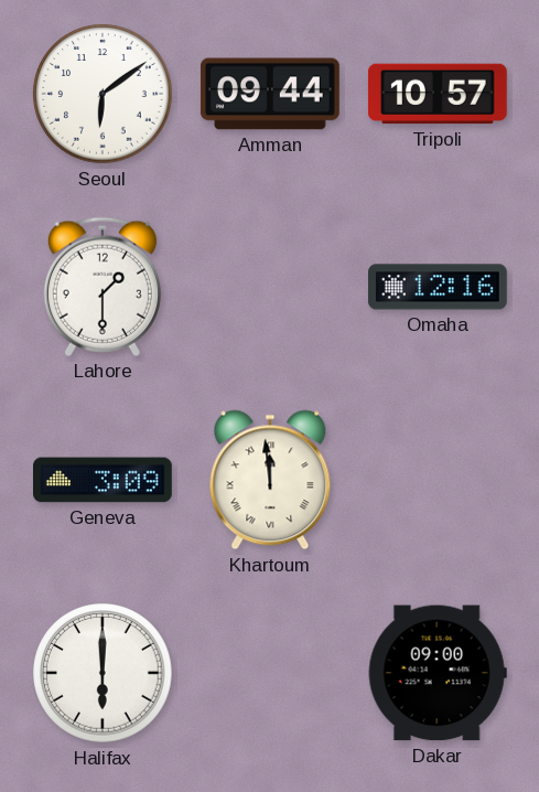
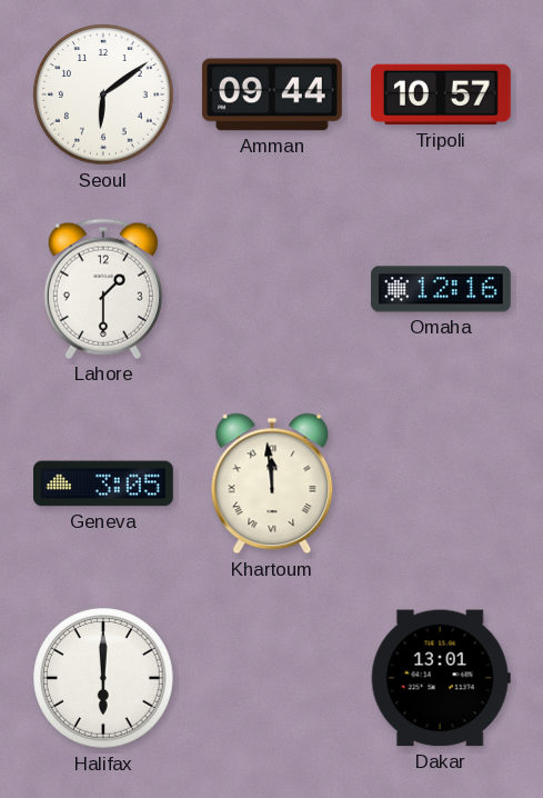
Geneva: 3:09 -> 3:05 (104, 483)
Dakar: 09:00 -> 13:01 (441, 678)
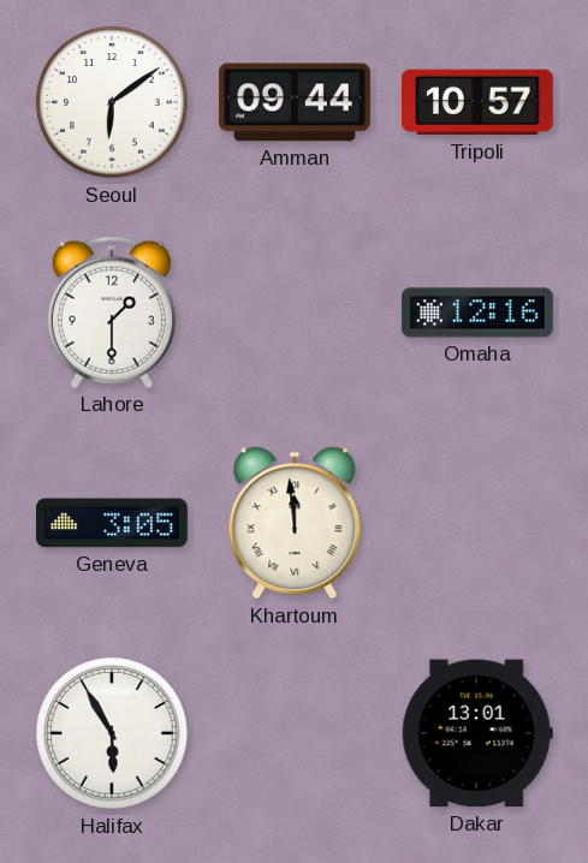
Halifax: 6:00 -> 5:55 (112, 733)
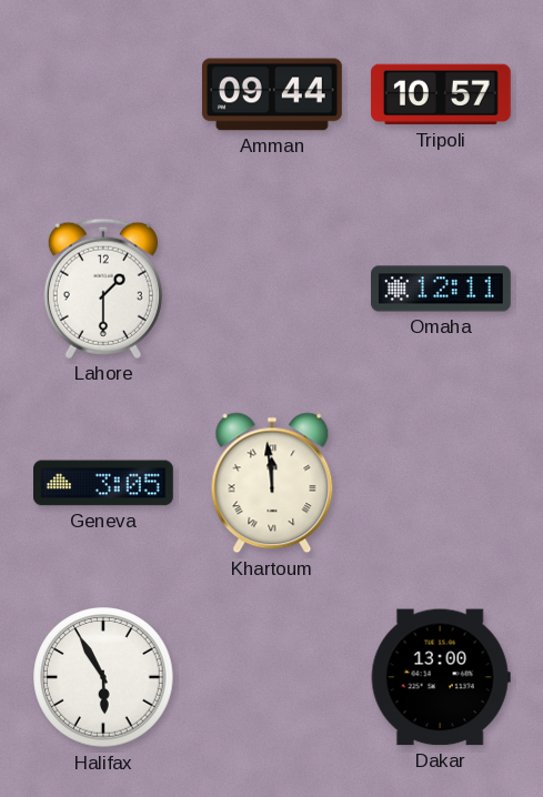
Seoul: 6:09 -> none (112, 102)
Omaha: 12:16 -> 12:11 (442, 289)
Dakar: 13:01 -> 13:00 (441, 677)
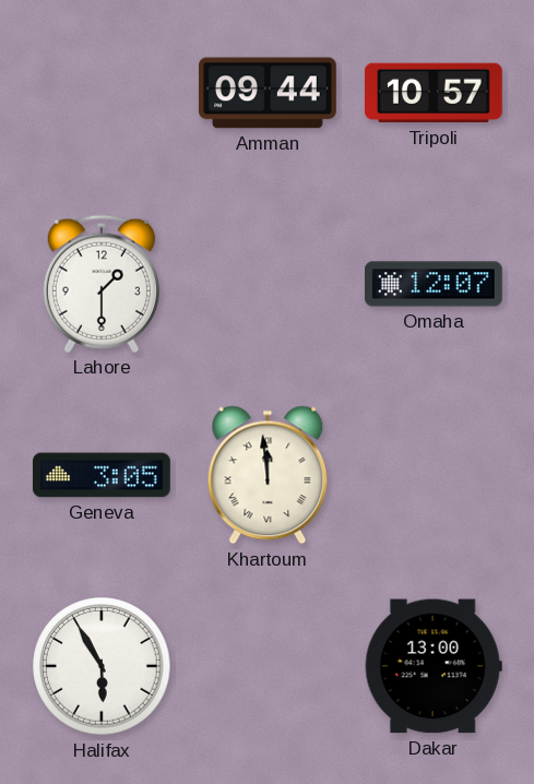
Omaha: 12:11 -> 12:07 (435, 284)
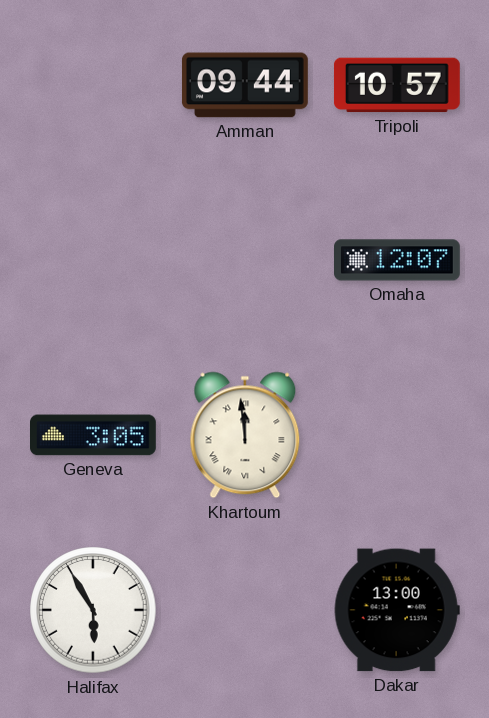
Lahore: 1:30 -> none (102, 284)
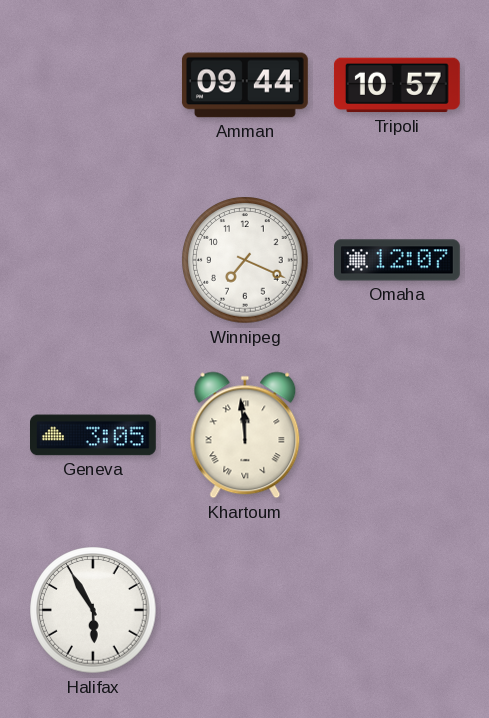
Winnipeg: none -> 7:19 (245, 260)
Dakar: 13:00 -> none (397, 610)
